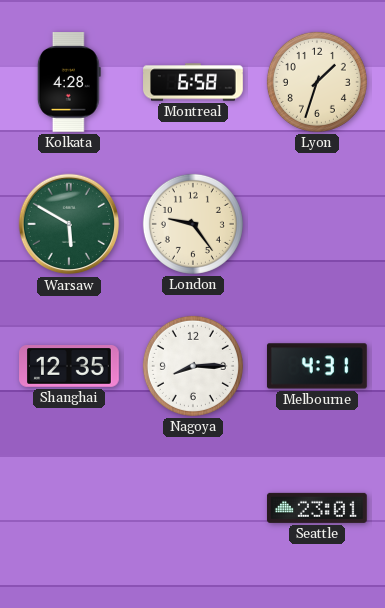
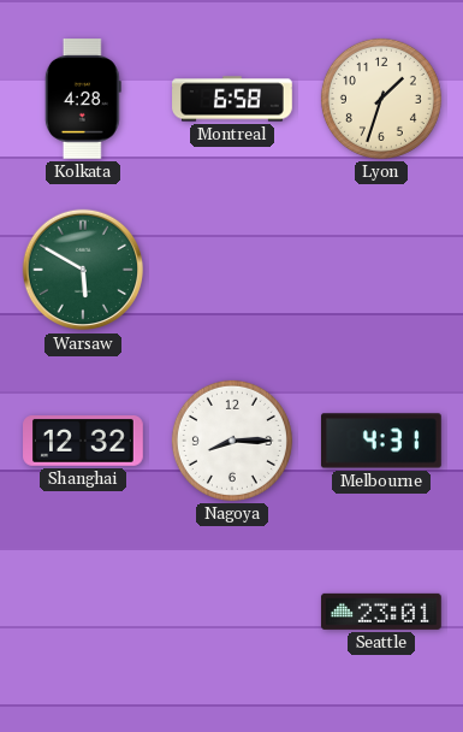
London: 9:24 -> none (193, 224)
Shanghai: 12:35 -> 12:32 (84, 442)
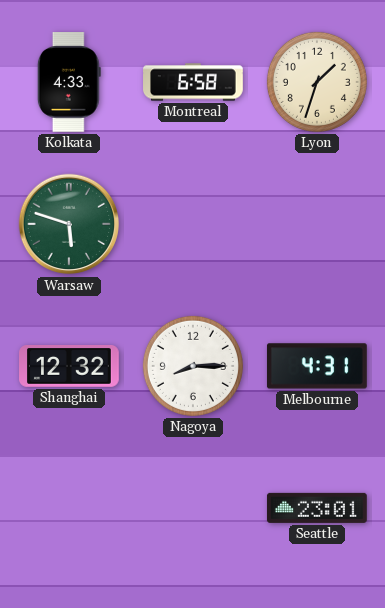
Kolkata: 4:28 -> 4:33 (69, 83)
Warsaw: 5:50 -> 5:48 (69, 224)
